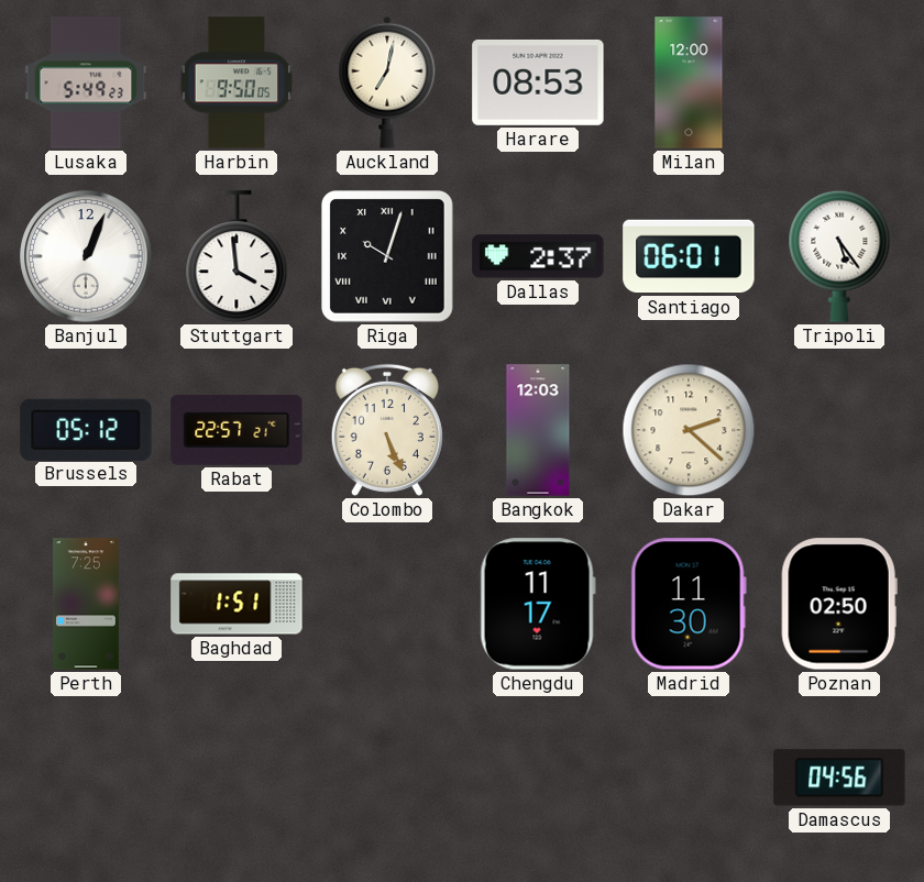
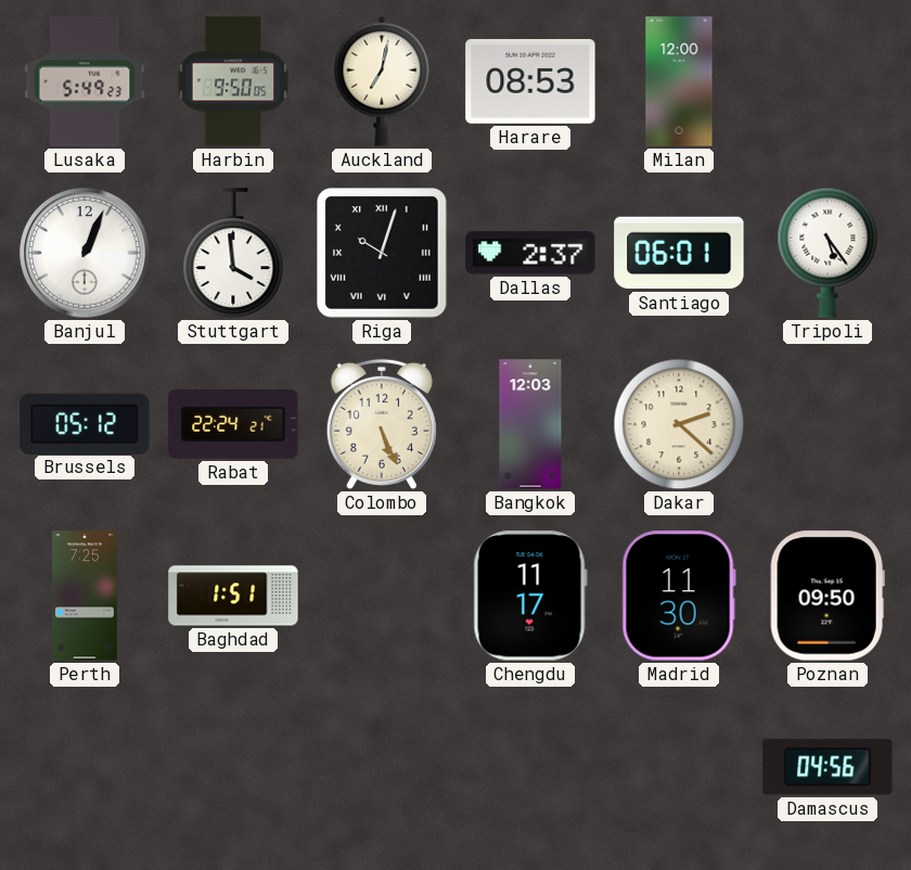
Rabat: 22:57 -> 22:24 (233, 424)
Poznan: 02:50 -> 09:50 (827, 596)
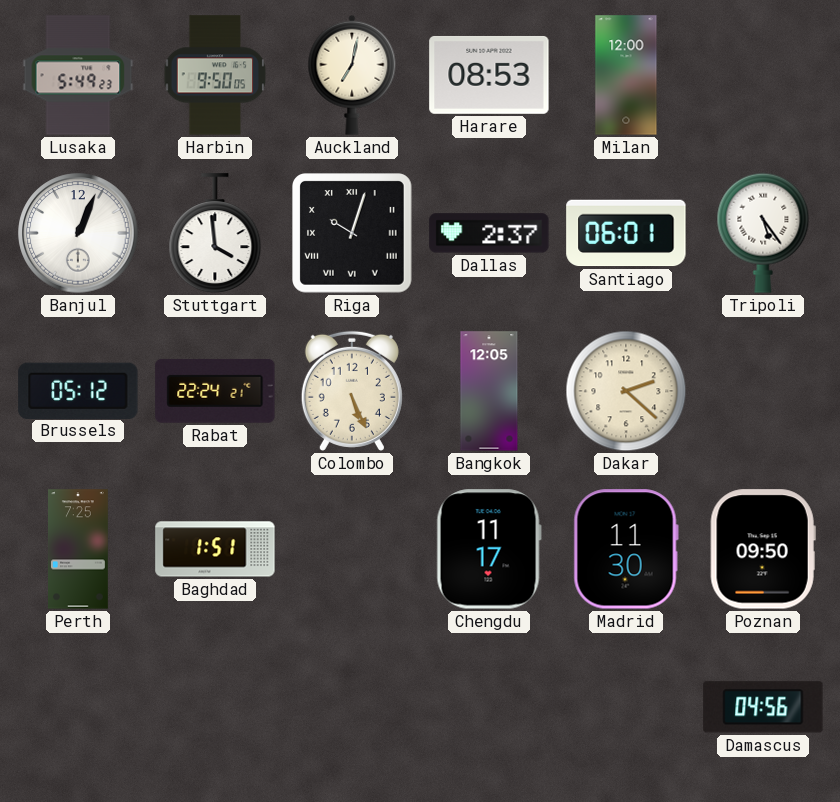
Bangkok: 12:03 -> 12:05 (489, 391)
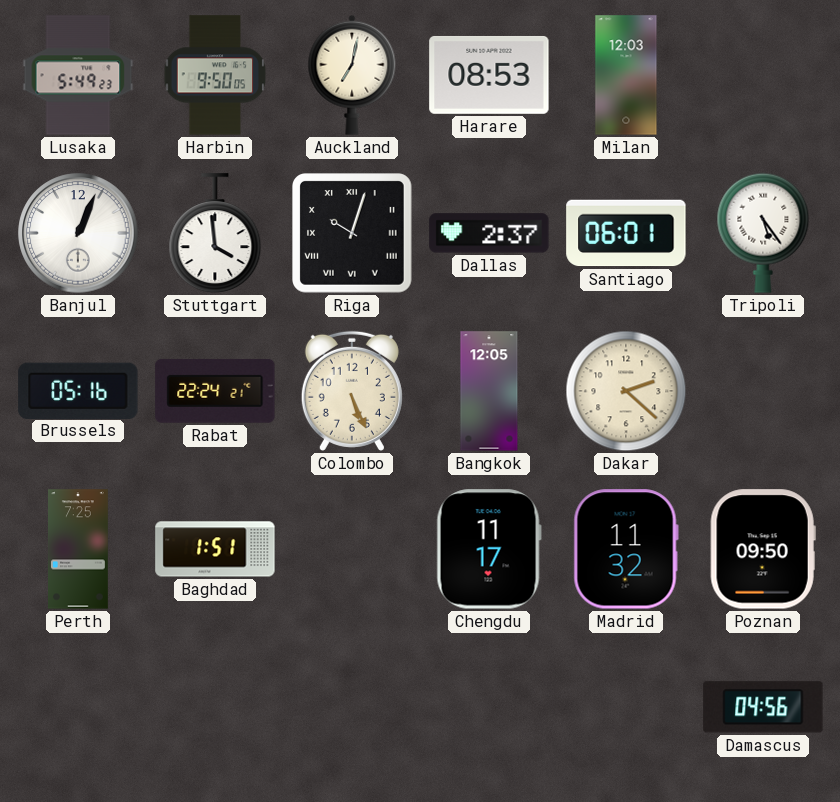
Milan: 12:00 -> 12:03 (626, 75)
Brussels: 05:12 -> 05:16 (78, 390)
Madrid: 11:30 -> 11:32 (626, 549)
